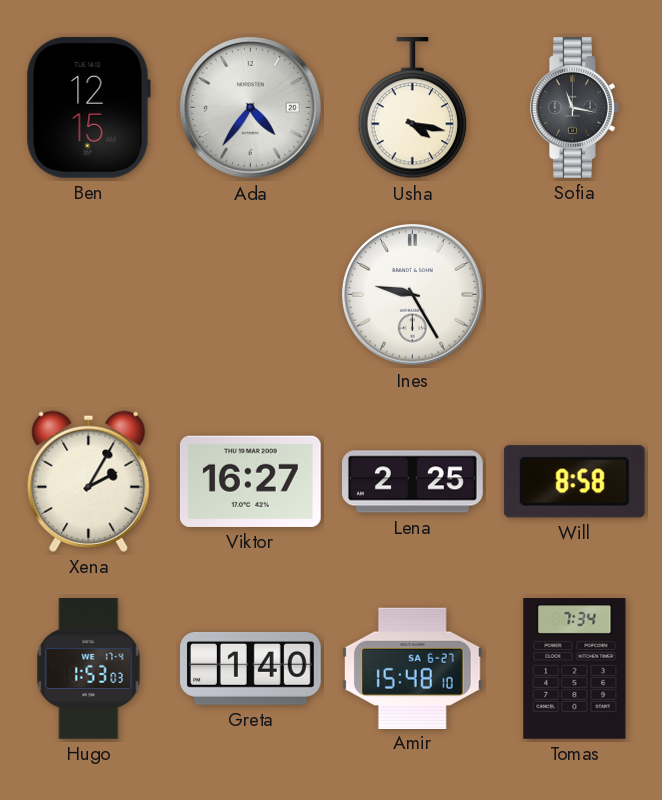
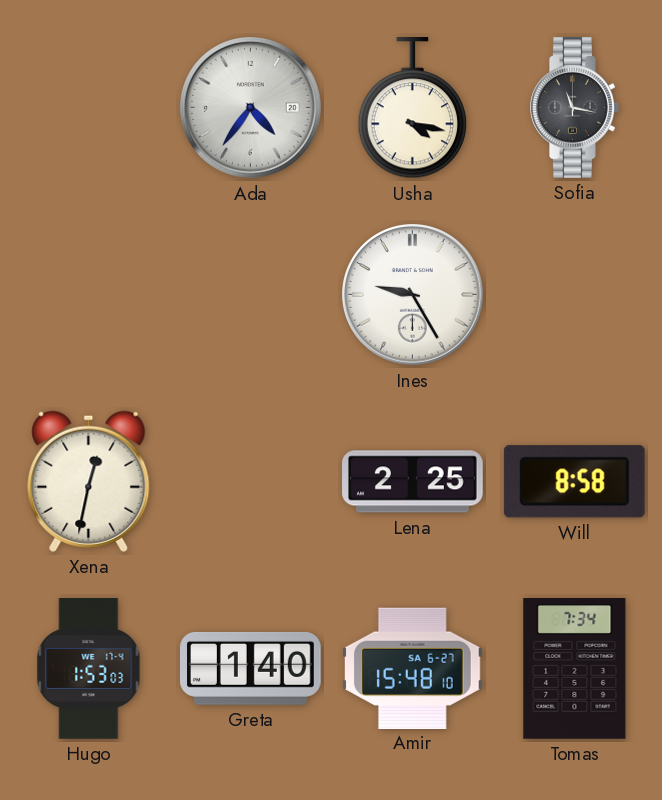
Ben: 12:15 -> none (88, 107)
Xena: 2:05 -> 12:32 (89, 481)
Viktor: 16:27 -> none (250, 481)
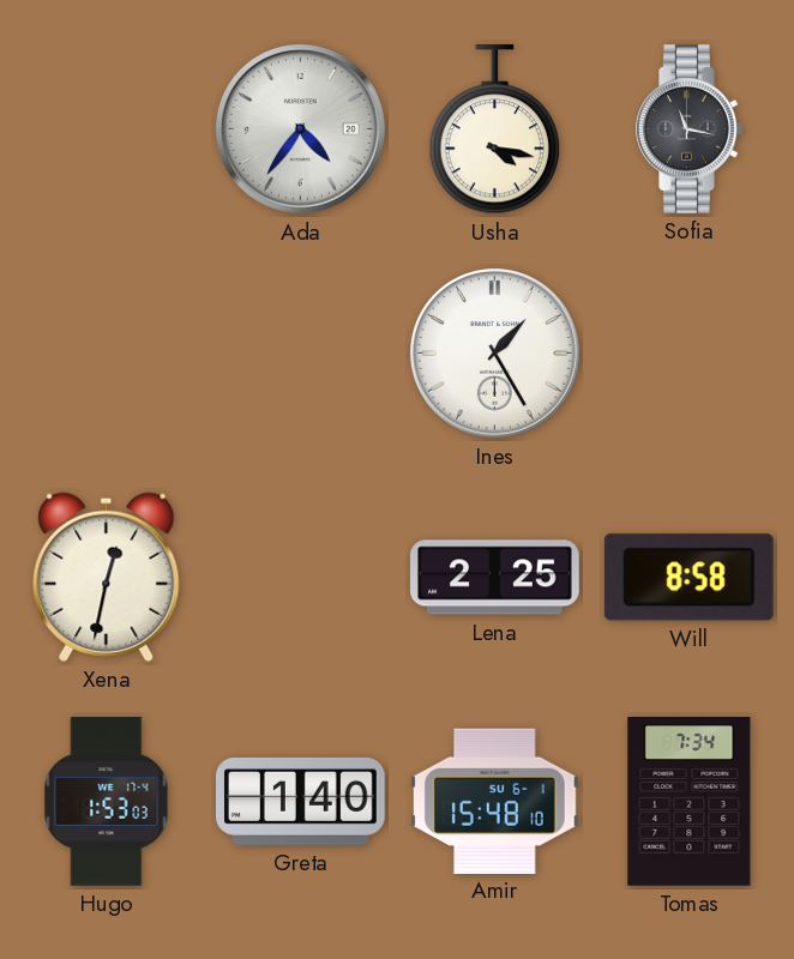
Ines: 9:25 -> 1:25 (495, 354)
Amir date: SA 6-27 -> SU 6-1 (494, 801)
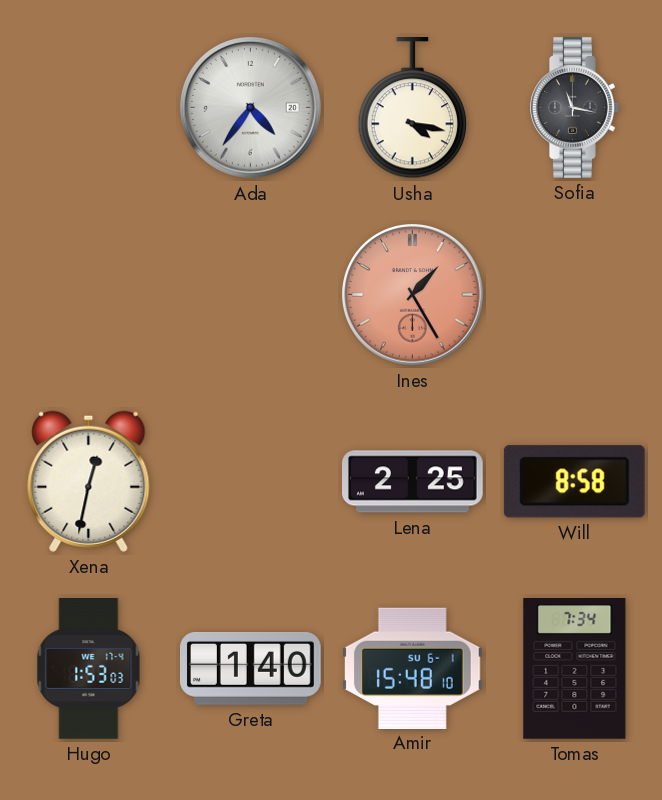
Ines dial: white -> salmon (413, 295)
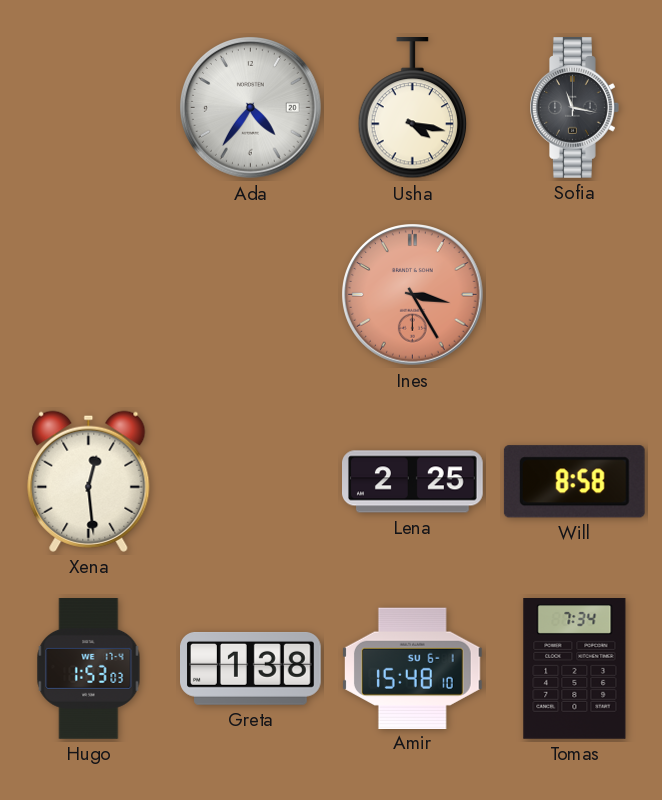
Ines: 1:25 -> 3:25 (413, 295)
Xena: 12:32 -> 12:29 (89, 481)
Greta: 1:40 -> 1:38 (251, 668)
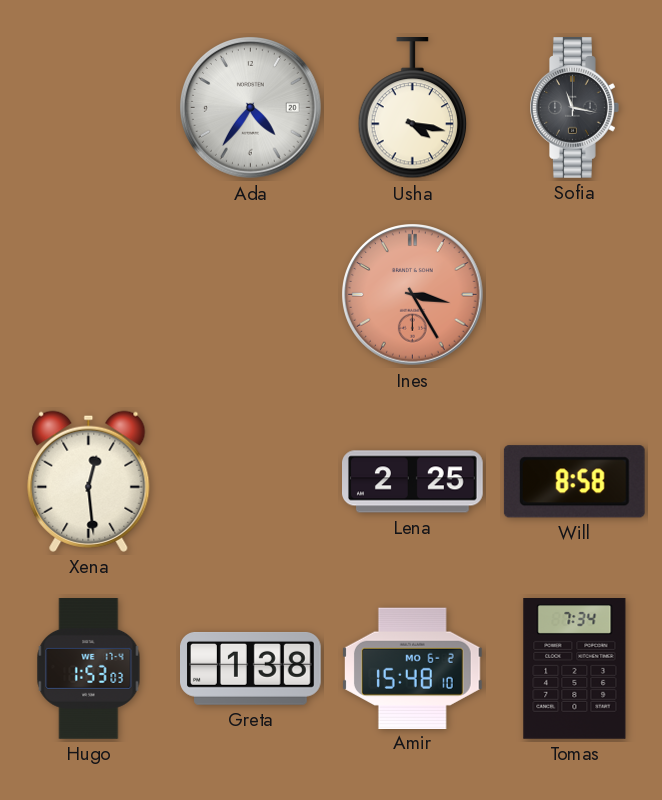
Amir date: SU 6-1 -> MO 6-2 (412, 668)
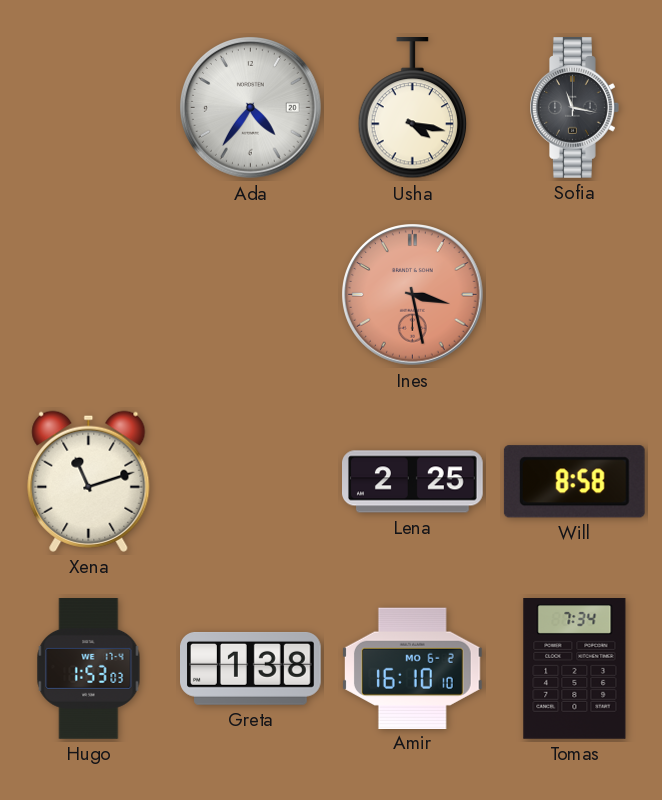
Ines: 3:25 -> 3:28 (413, 295)
Xena: 12:29 -> 11:12 (89, 481)
Amir: 15:48 -> 16:10 (412, 668)
